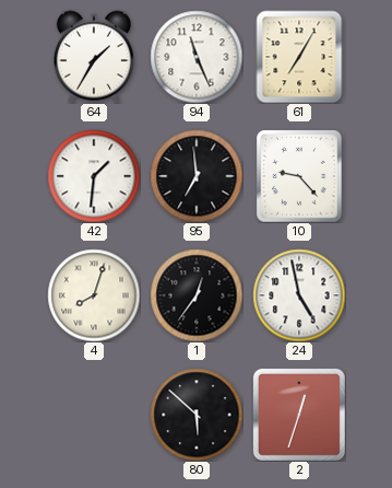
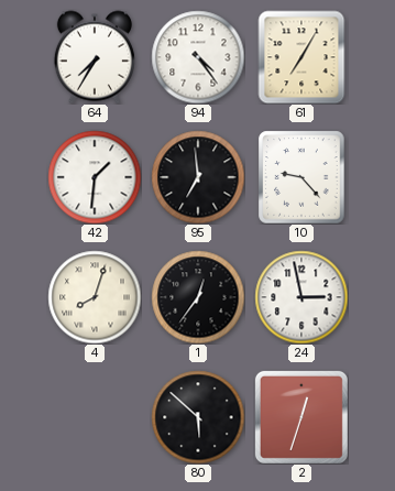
64: 1:35 -> 7:35 (95, 57)
94: 11:26 -> 4:24 (198, 57)
24: 4:58 -> 2:58 (301, 297)
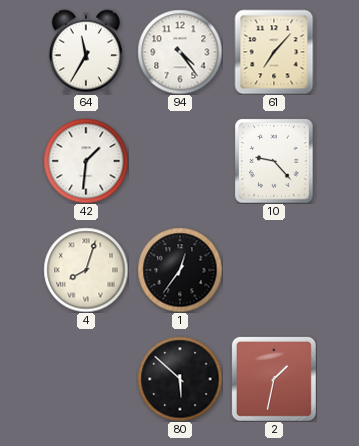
64: 7:35 -> 11:35 (86, 52)
61: 7:05 -> 7:07 (274, 52)
95: 6:59 -> none (198, 177)
24: 2:58 -> none (301, 297)
2: 12:33 -> 1:32 (274, 379)
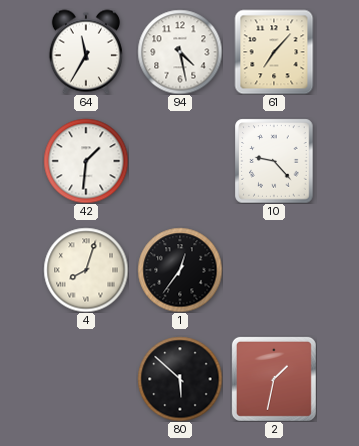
94: 4:24 -> 4:28 (180, 52)
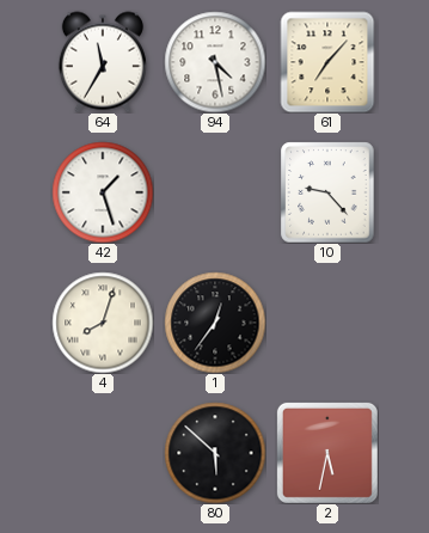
42: 1:31 -> 1:27 (103, 192)
2: 1:32 -> 5:32 (327, 453)
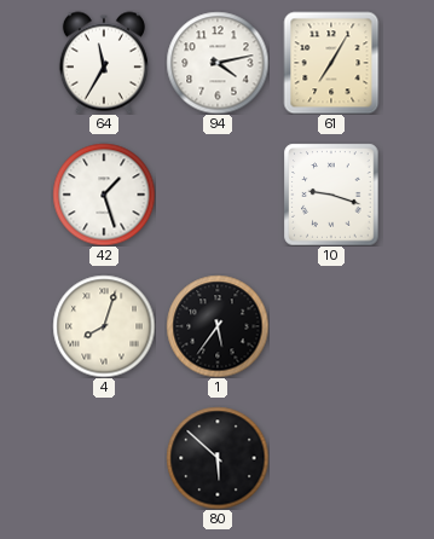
94: 4:28 -> 4:13 (218, 63)
61: 7:07 -> 7:05 (331, 63)
10: 9:23 -> 9:18 (331, 195)
1: 12:36 -> 5:36 (218, 326)
2: 5:32 -> none (327, 453)
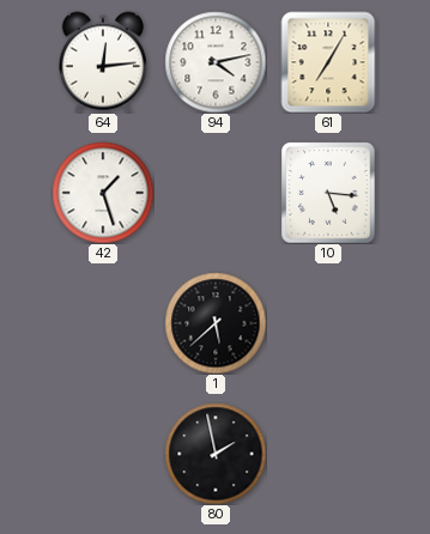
64: 11:35 -> 12:14 (103, 62)
10: 9:18 -> 5:16 (328, 193)
4: 8:03 -> none (104, 326)
1: 5:36 -> 5:38 (216, 323)
80: 5:52 -> 1:58 (216, 454)
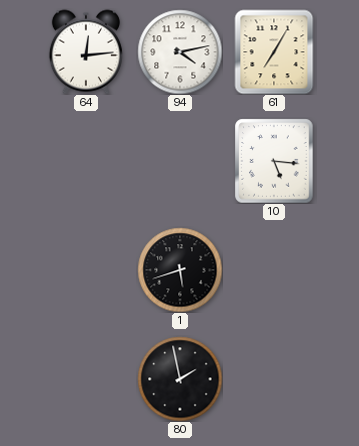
42: 1:27 -> none (103, 193)
1: 5:38 -> 5:42 (180, 270)
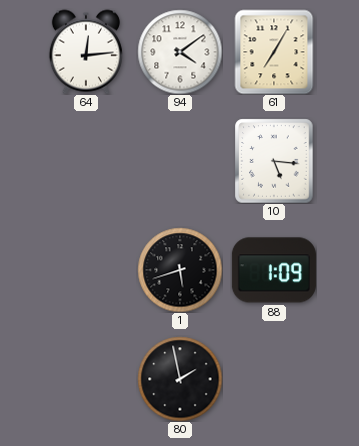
94: 4:13 -> 4:09 (180, 52)
88: none -> 1:09 (274, 270)
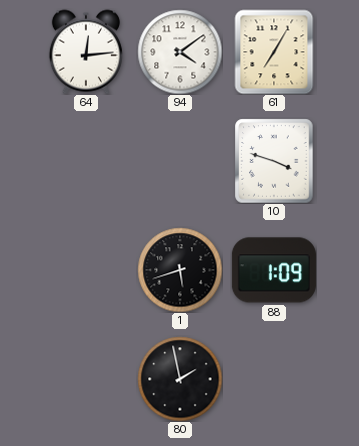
10: 5:16 -> 3:48 (274, 161)
